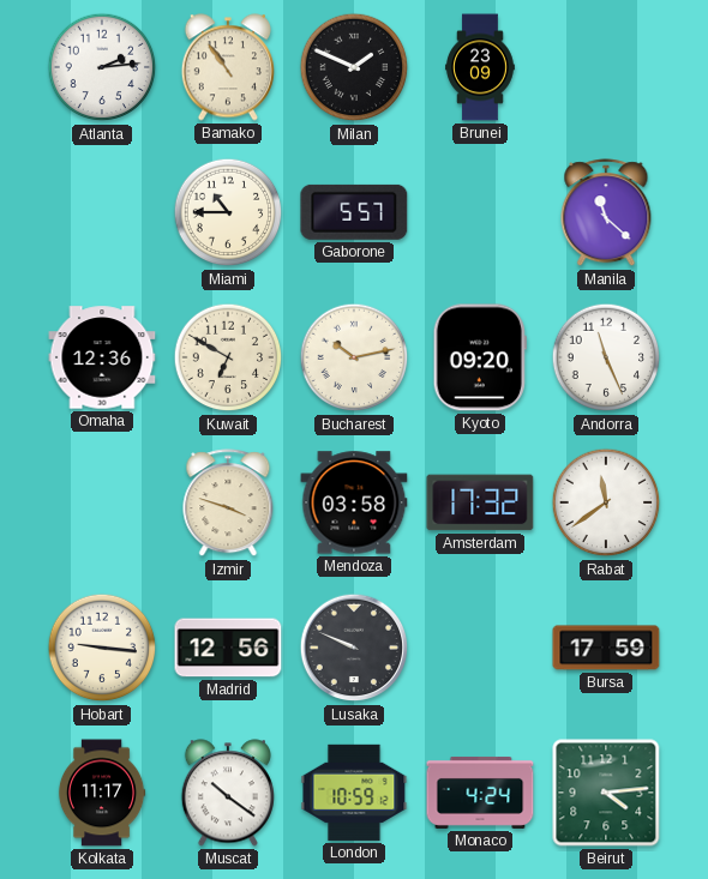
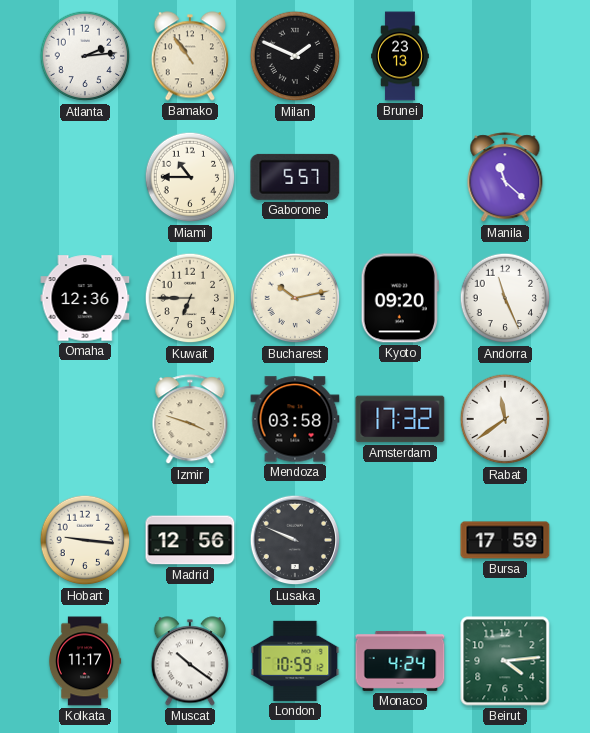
Brunei: 23:09 -> 23:13 (401, 56)
Kuwait: 6:50 -> 6:45 (190, 298)
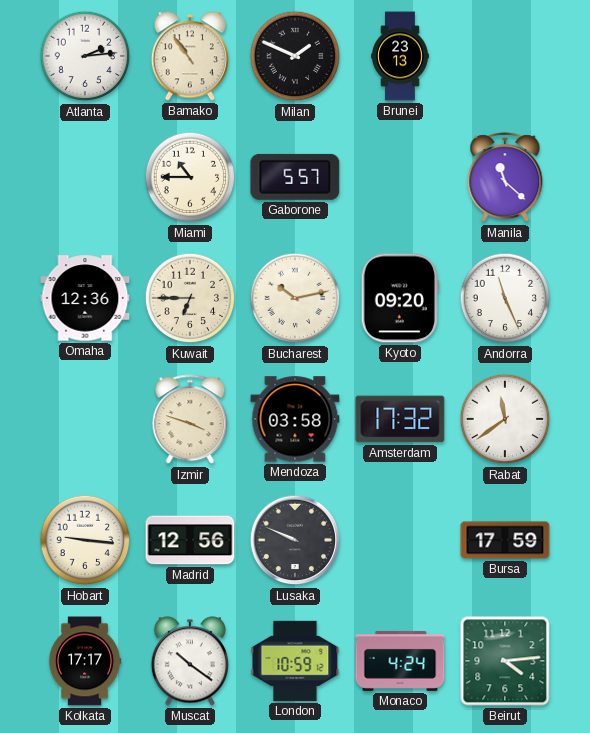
Kolkata: 11:17 -> 17:17 (85, 661)
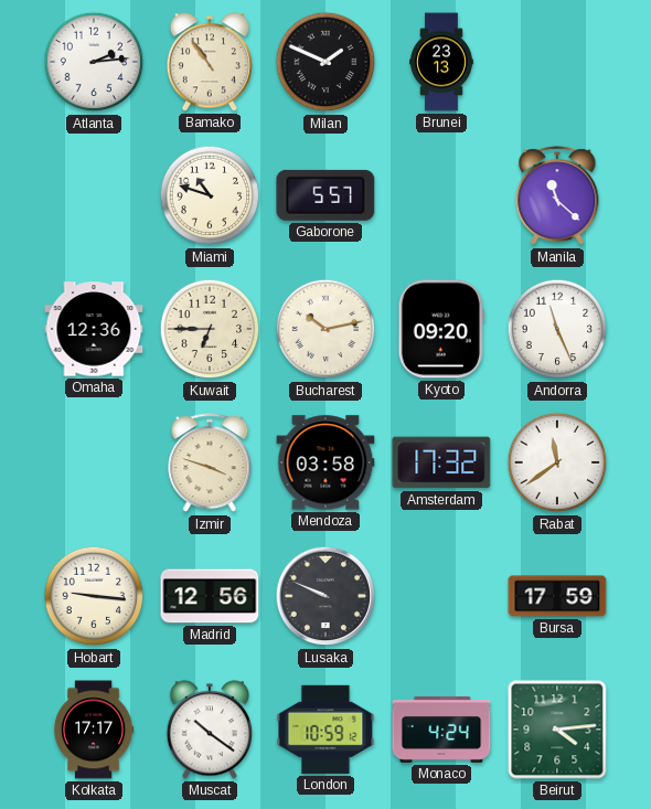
Miami: 10:45 -> 10:48 (210, 195)
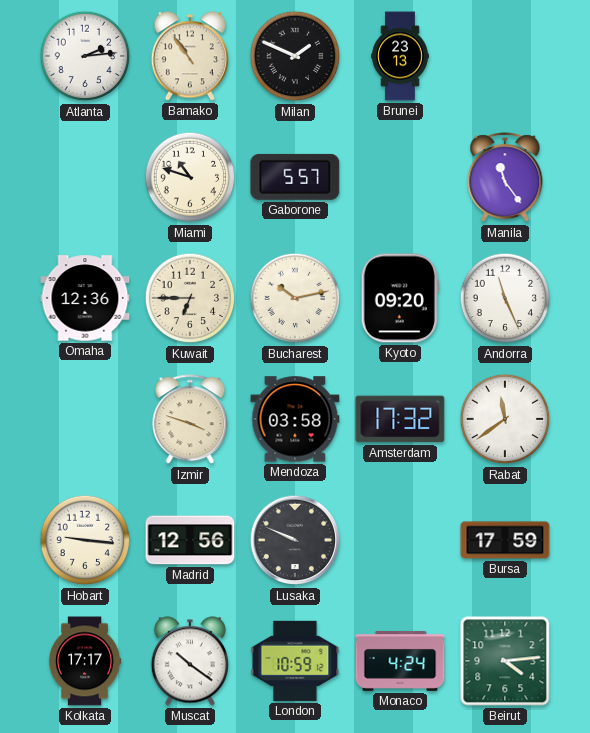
Manila: 11:22 -> 11:24 (505, 178)
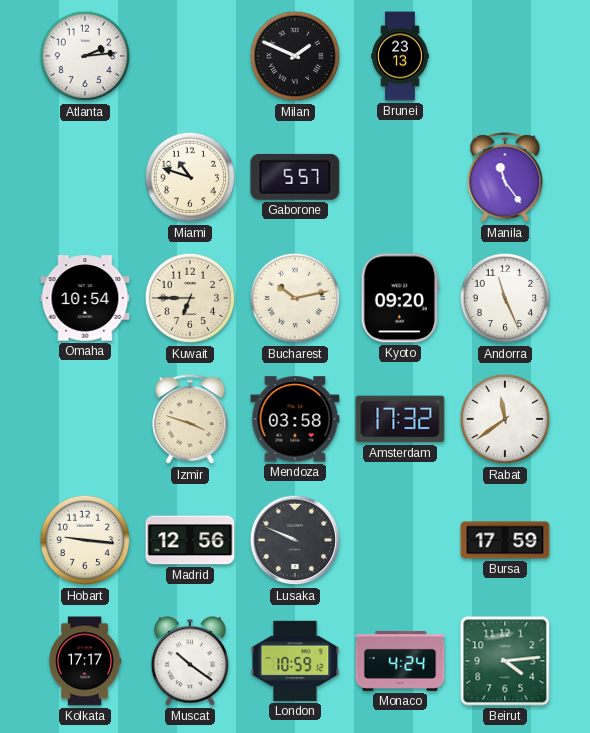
Bamako: 10:54 -> none (190, 56)
Omaha: 12:36 -> 10:54 (85, 298)
